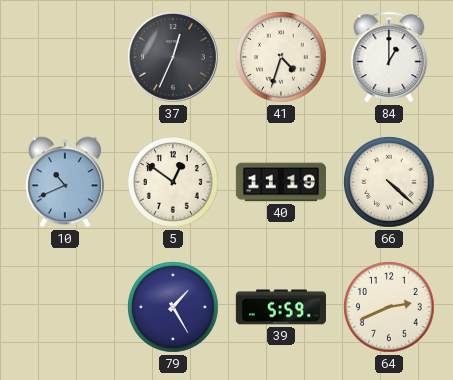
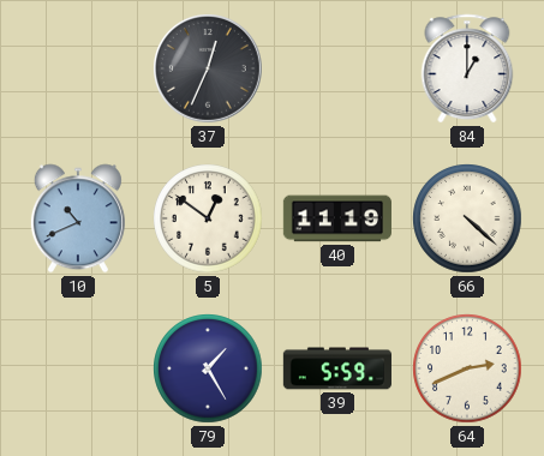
41: 4:33 -> none (281, 57)
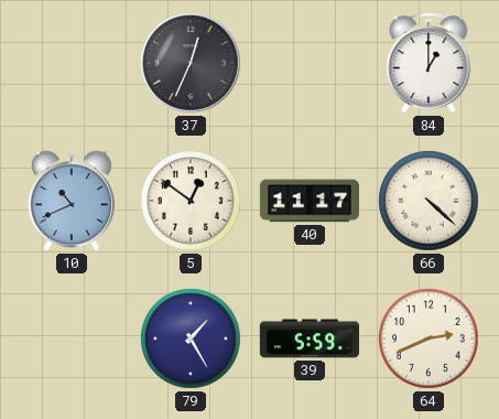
40: 11:19 -> 11:17 (310, 201)
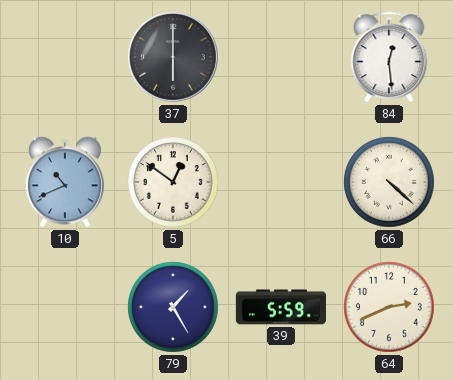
37: 12:34 -> 6:00 (173, 57)
84: 1:00 -> 12:29 (389, 57)
40: 11:17 -> none (310, 201)
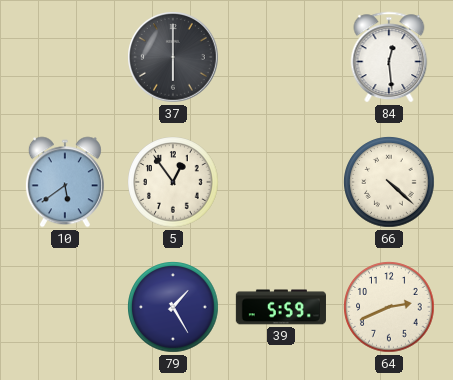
10: 10:41 -> 5:39 (65, 182)
5: 12:51 -> 12:54 (173, 182)
